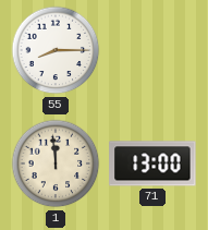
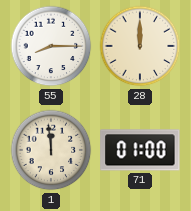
28: none -> 12:00 (140, 46)
71: 13:00 -> 01:00 (140, 150)
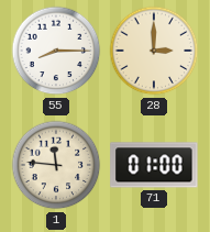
28: 12:00 -> 3:00 (154, 51)
1: 11:59 -> 11:46 (56, 165)
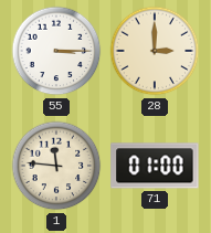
55: 8:15 -> 3:15 (56, 51)
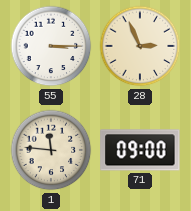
28: 3:00 -> 2:56 (140, 46)
71: 01:00 -> 09:00 (140, 150)
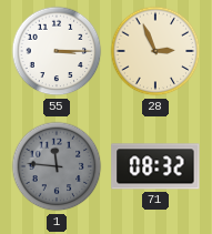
1 dial: cream -> grey (57, 166)
71: 09:00 -> 08:32 (155, 166)
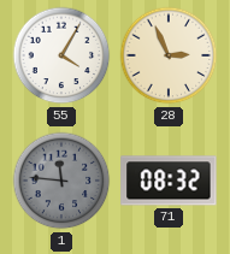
55: 3:15 -> 4:05 (61, 55)
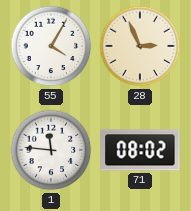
1 dial: grey -> white (51, 150)
71: 08:32 -> 08:02 (140, 150)
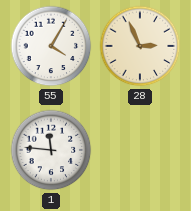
71: 08:02 -> none (140, 150)
